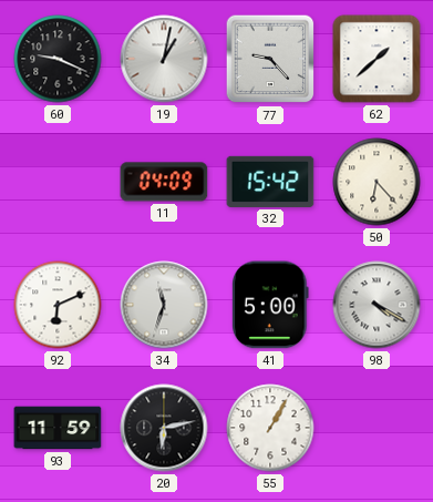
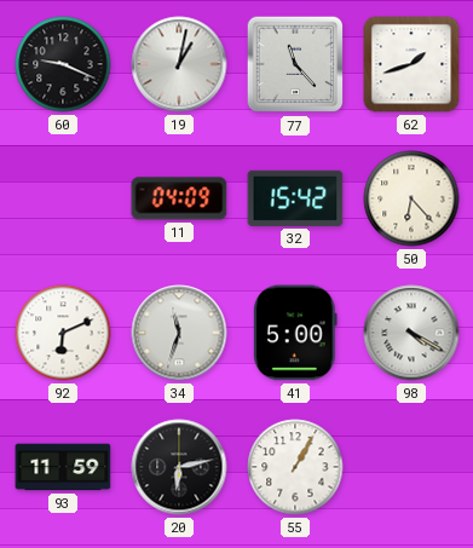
77: 9:23 -> 11:23 (295, 64)
62: 1:38 -> 1:42 (411, 64)
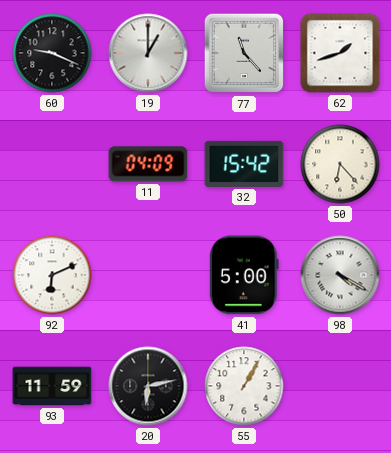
19: 1:02 -> 1:00 (148, 53)
34: 11:33 -> none (179, 333)
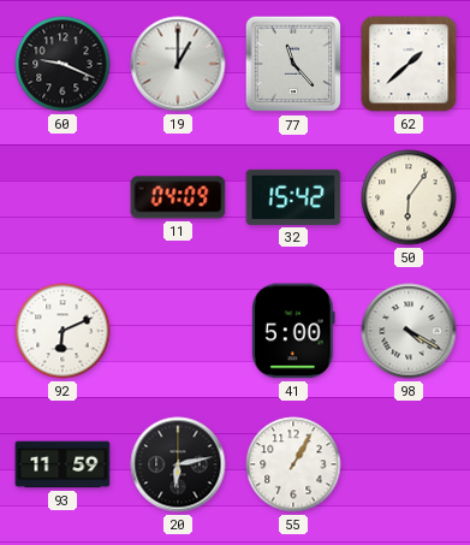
62: 1:42 -> 1:38 (409, 64)
50: 6:23 -> 6:06 (409, 197)
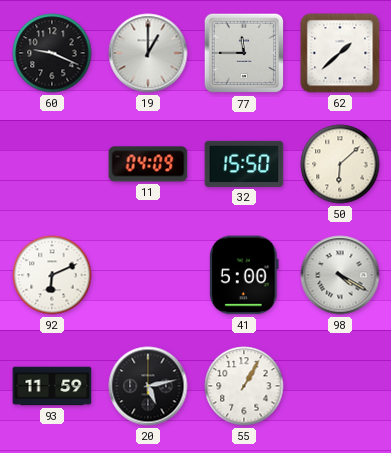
77: 11:23 -> 11:45 (244, 53)
32: 15:42 -> 15:50 (244, 164)
50: 6:06 -> 6:08 (340, 164)
20: 6:13 -> 5:13 (148, 386)
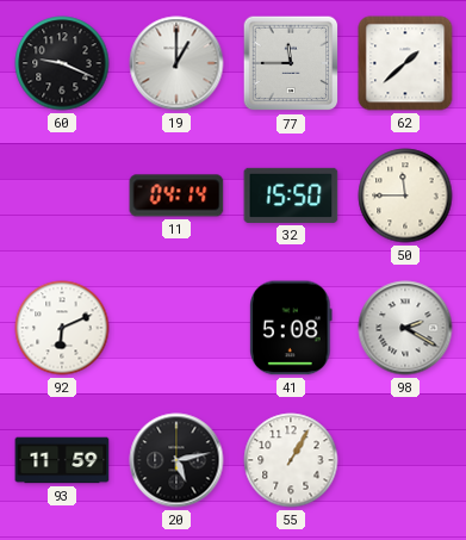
11: 04:09 -> 04:14 (176, 195)
50: 6:08 -> 11:45 (405, 195)
41: 5:00 -> 5:08 (292, 328)
98: 4:20 -> 2:20 (405, 328)
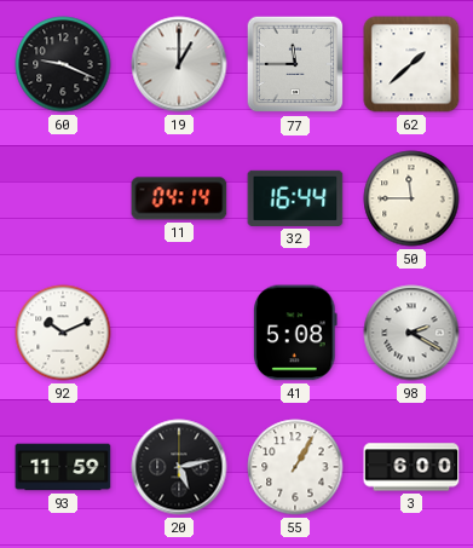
32: 15:50 -> 16:44 (295, 198)
92: 6:11 -> 10:11 (63, 333)
3: none -> 6:00 (411, 467)
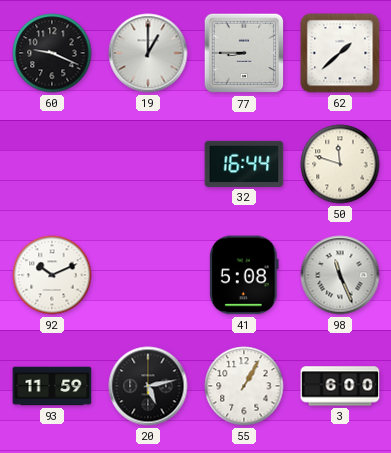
77: 11:45 -> 8:45 (244, 53)
11: 04:14 -> none (179, 198)
50: 11:45 -> 11:48 (340, 164)
98: 2:20 -> 11:26 (340, 275)
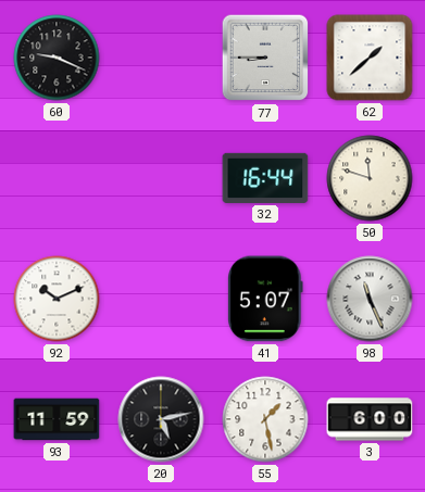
19: 1:00 -> none (148, 53)
41: 5:08 -> 5:07 (266, 299)
55: 1:05 -> 1:28 (265, 419)
